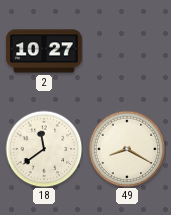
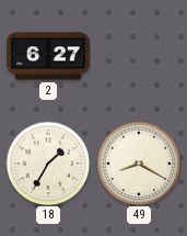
2: 10:27 -> 6:27 (48, 56)
18: 11:39 -> 1:35 (48, 164)
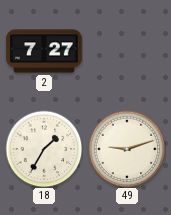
2: 6:27 -> 7:27 (44, 51)
49: 8:20 -> 9:12 (127, 149)
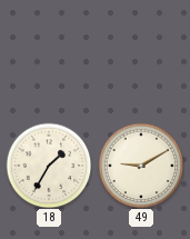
2: 7:27 -> none (44, 51)
49: 9:12 -> 9:10 (141, 166)
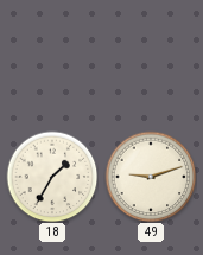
49: 9:10 -> 9:12 (151, 177)
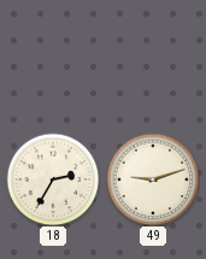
18: 1:35 -> 2:35 (53, 179)
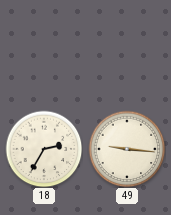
49: 9:12 -> 9:16 (127, 149)
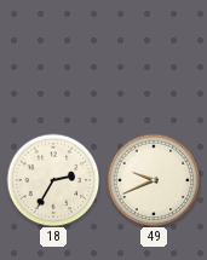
49: 9:16 -> 9:41 (154, 180)
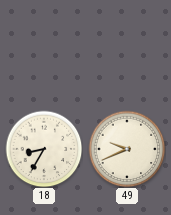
18: 2:35 -> 8:35 (44, 149)
